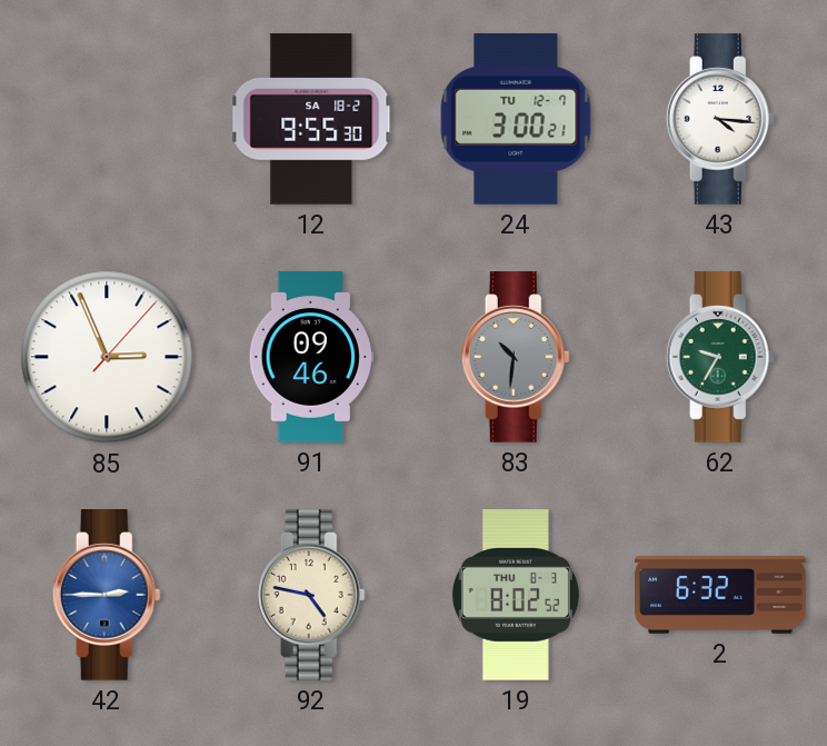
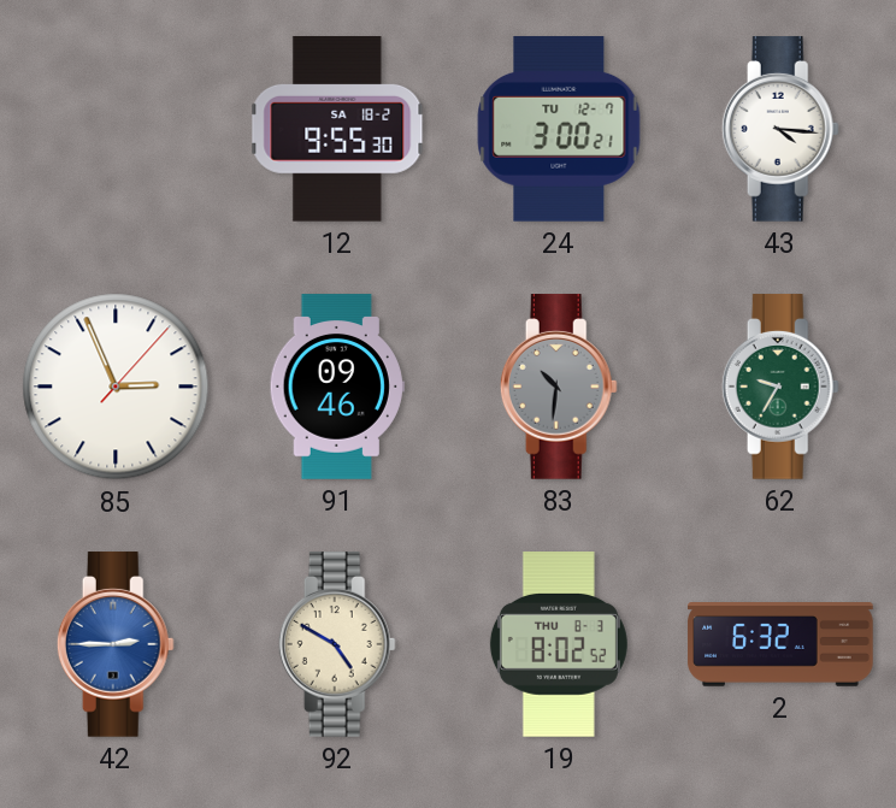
92: 4:47 -> 4:50 (337, 644)
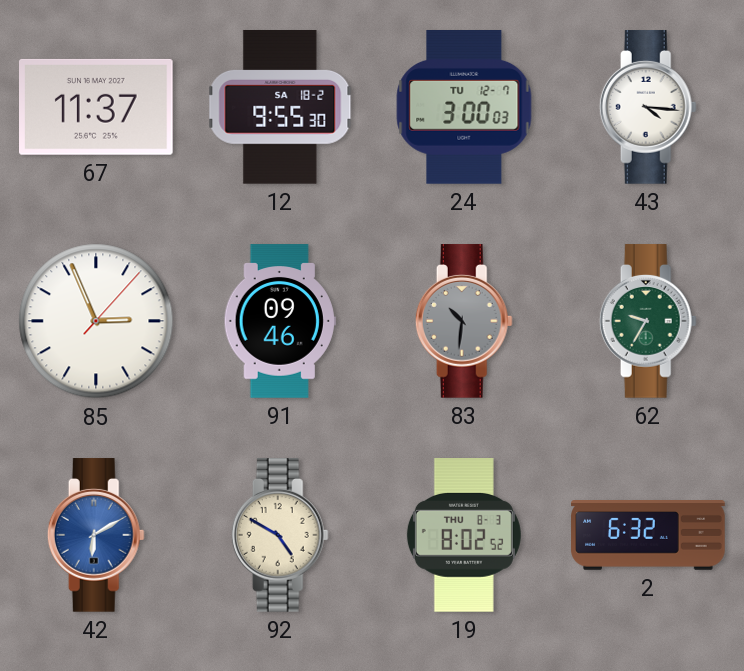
67: none -> 11:37 (97, 107)
24: 3:00:21 -> 3:00:03 (464, 108)
42: 2:45 -> 6:10 (96, 535)
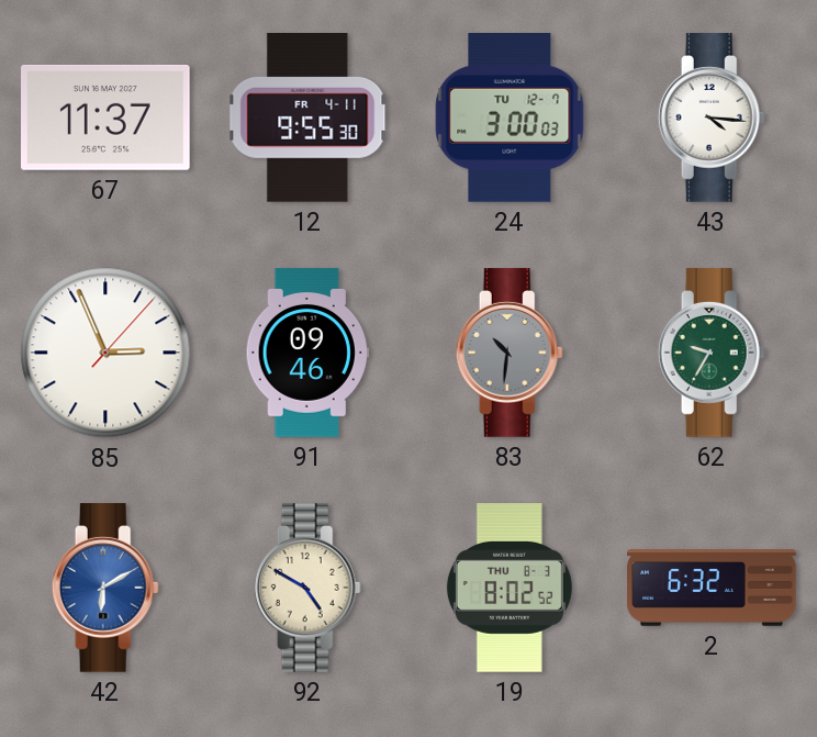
12 date: SA 18-2 -> FR 4-11 (307, 119)
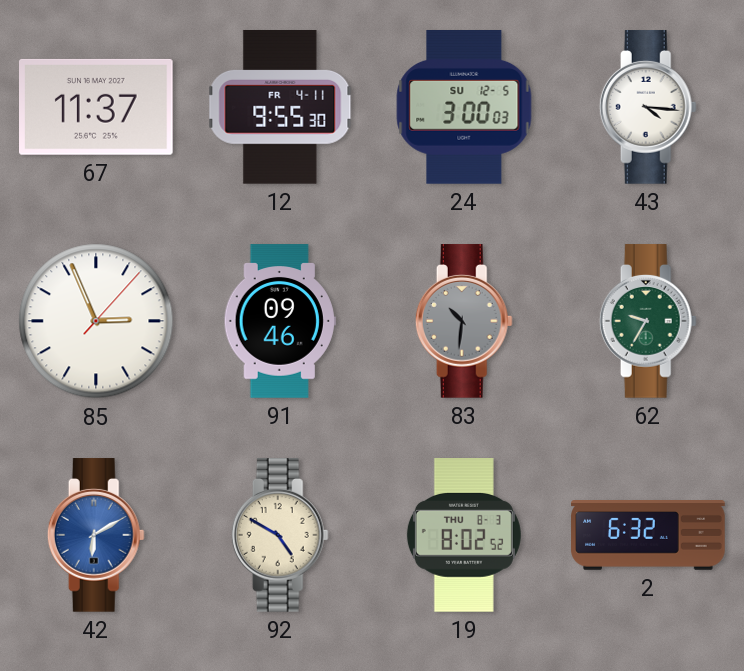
24 date: TU 12-7 -> SU 12-5 (464, 108)
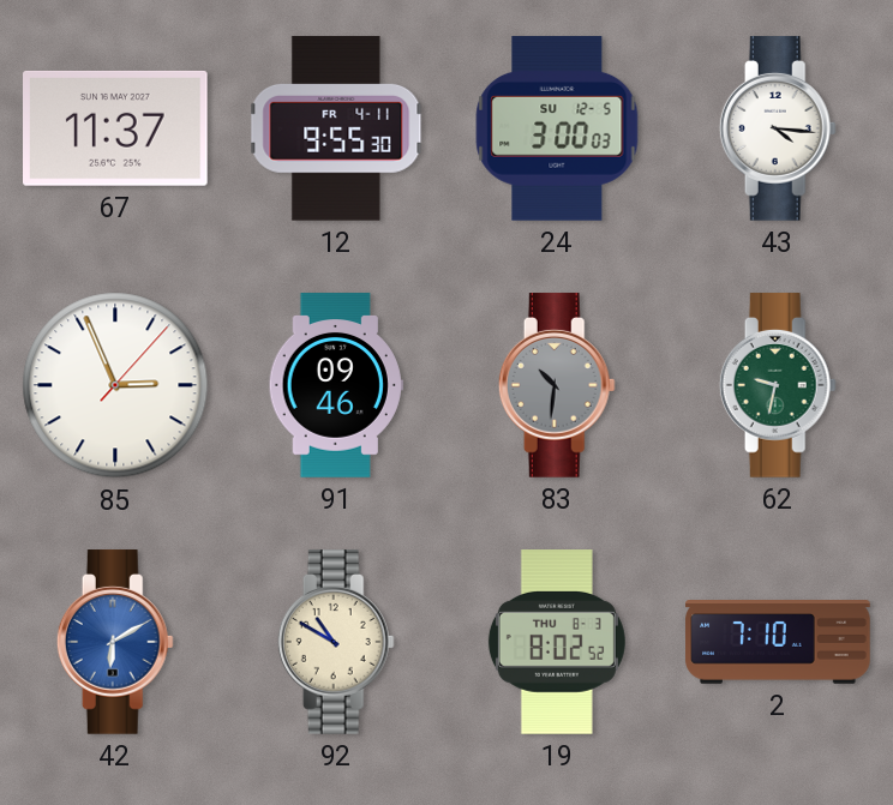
62: 9:35 -> 9:32 (778, 385)
92: 4:50 -> 10:50 (336, 642)
2: 6:32 -> 7:10 (778, 643)
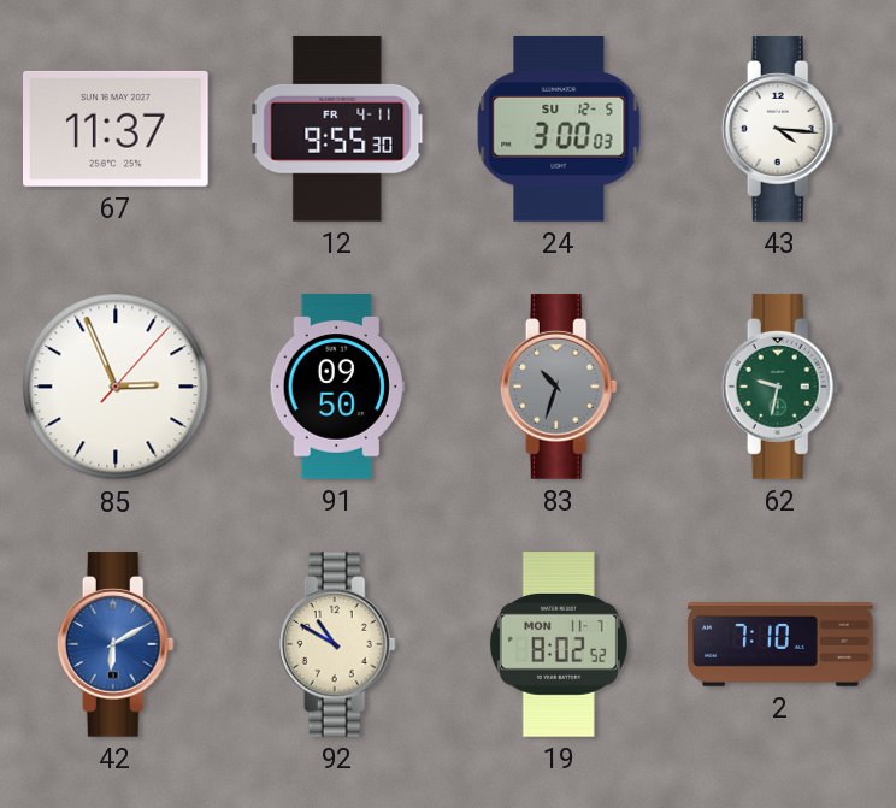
91: 09:46 -> 09:50 (337, 387)
83: 10:31 -> 10:33 (559, 387)
19 date: THU 8-3 -> MON 11-7 (559, 644)
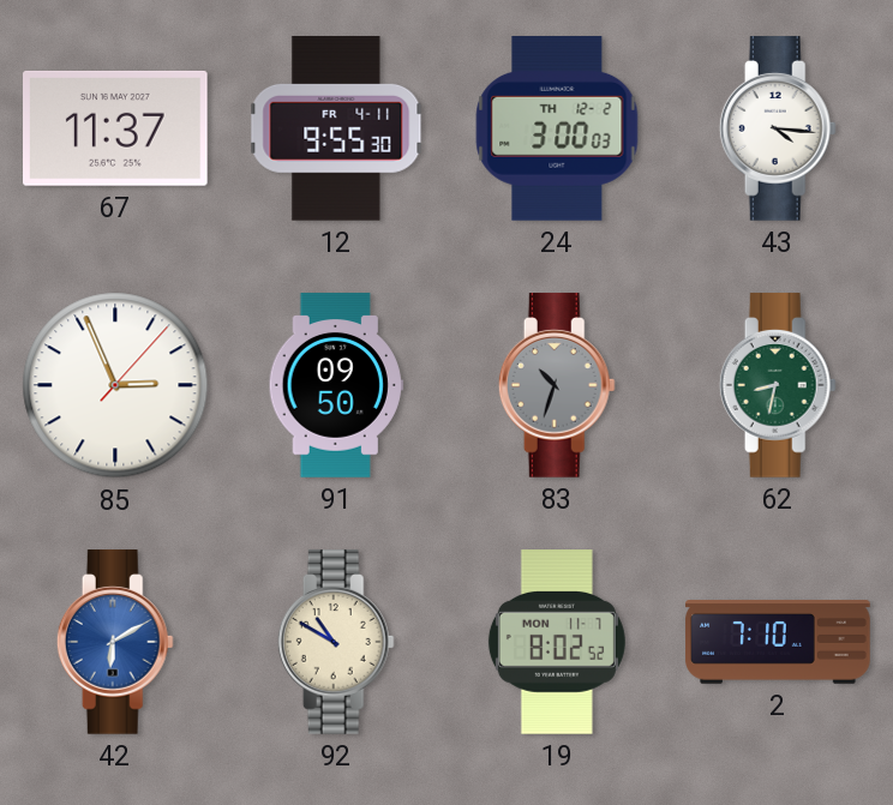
24 date: SU 12-5 -> TH 12-2 (557, 130)
62: 9:32 -> 8:32 (778, 385)
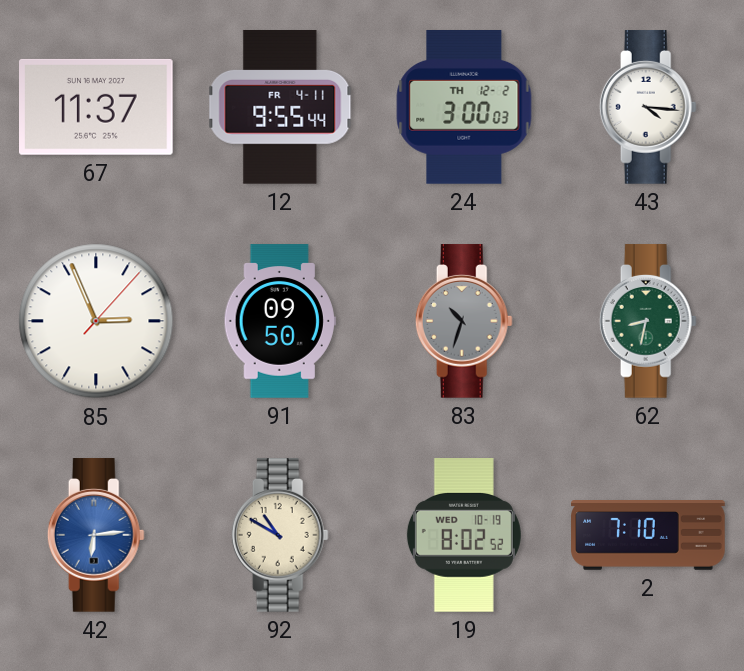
12: 9:55:30 -> 9:55:44 (280, 108)
42: 6:10 -> 6:14 (96, 535)
19 date: MON 11-7 -> WED 10-19 (464, 535)
